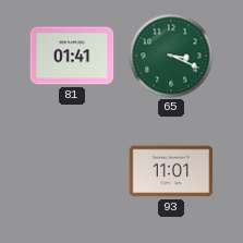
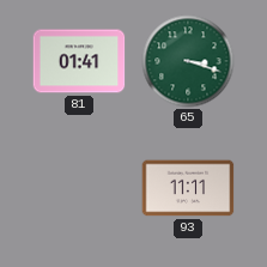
65: 3:19 -> 3:18 (188, 61)
93: 11:01 -> 11:11 (188, 188)
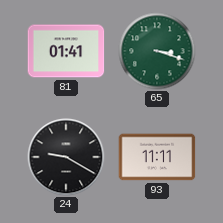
24: none -> 9:20 (66, 157)
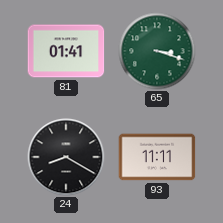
24: 9:20 -> 8:20 (66, 157)
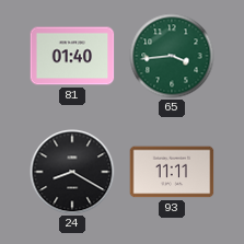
81: 01:41 -> 01:40 (72, 56)
65: 3:18 -> 3:44 (172, 56)
